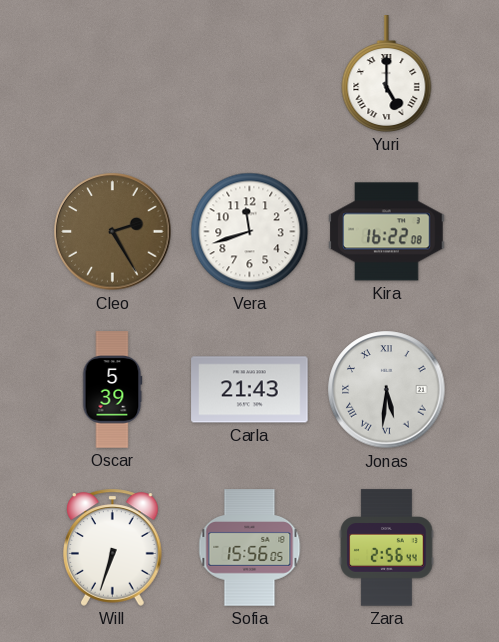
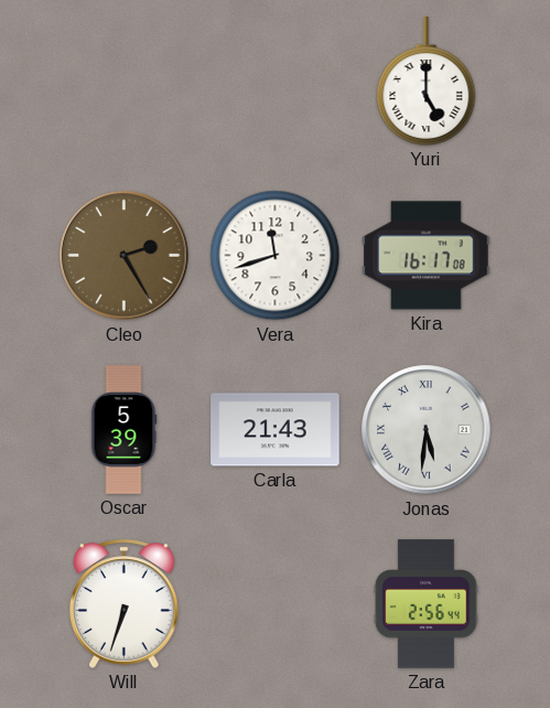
Kira: 16:22 -> 16:17 (427, 256)
Sofia: 15:56 -> none (250, 548)
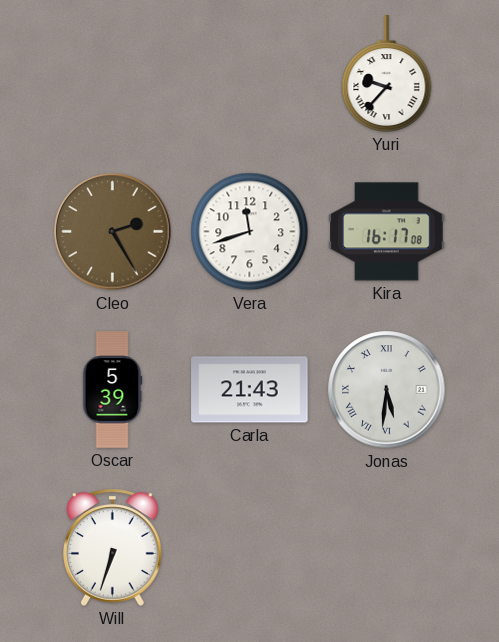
Yuri: 5:00 -> 9:37 (387, 74)
Zara: 2:56 -> none (427, 604)
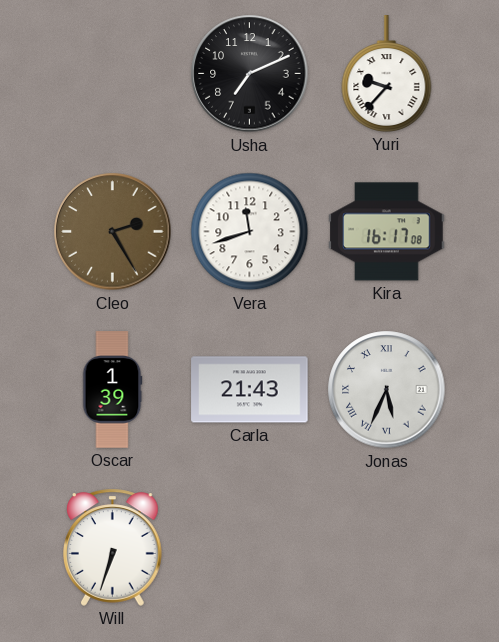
Usha: none -> 7:11 (250, 74)
Oscar: 5:39 -> 1:39 (112, 390)
Jonas: 5:31 -> 5:34 (387, 390)
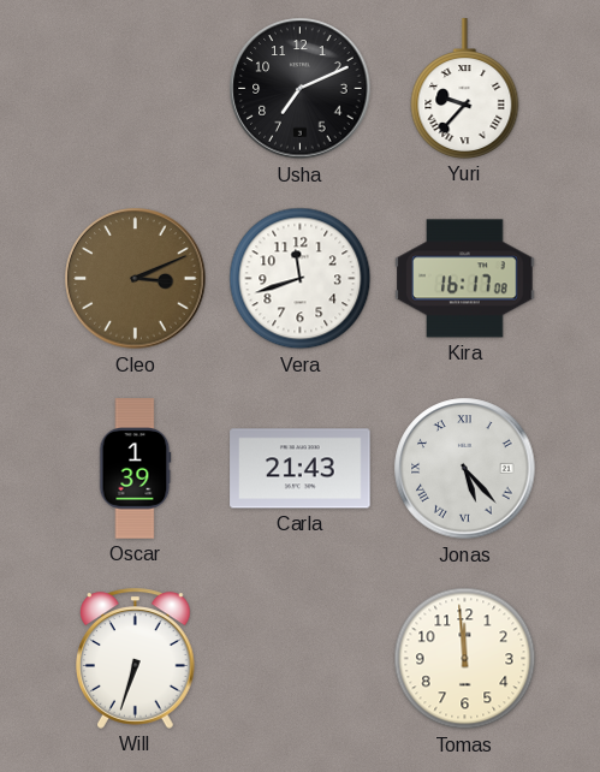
Cleo: 2:25 -> 3:11 (136, 279)
Jonas: 5:34 -> 5:23 (465, 469)
Tomas: none -> 11:59 (465, 659)
